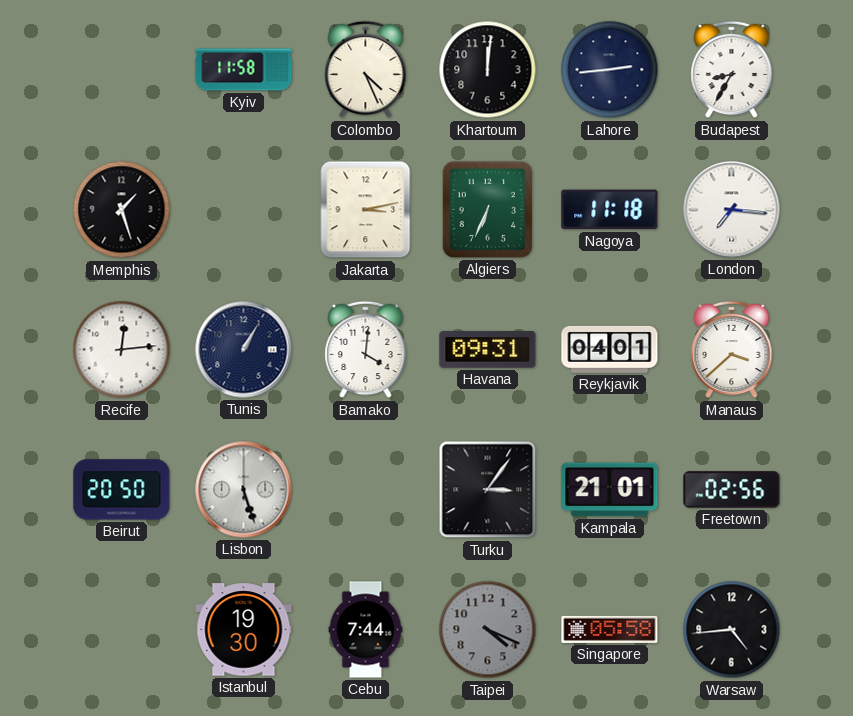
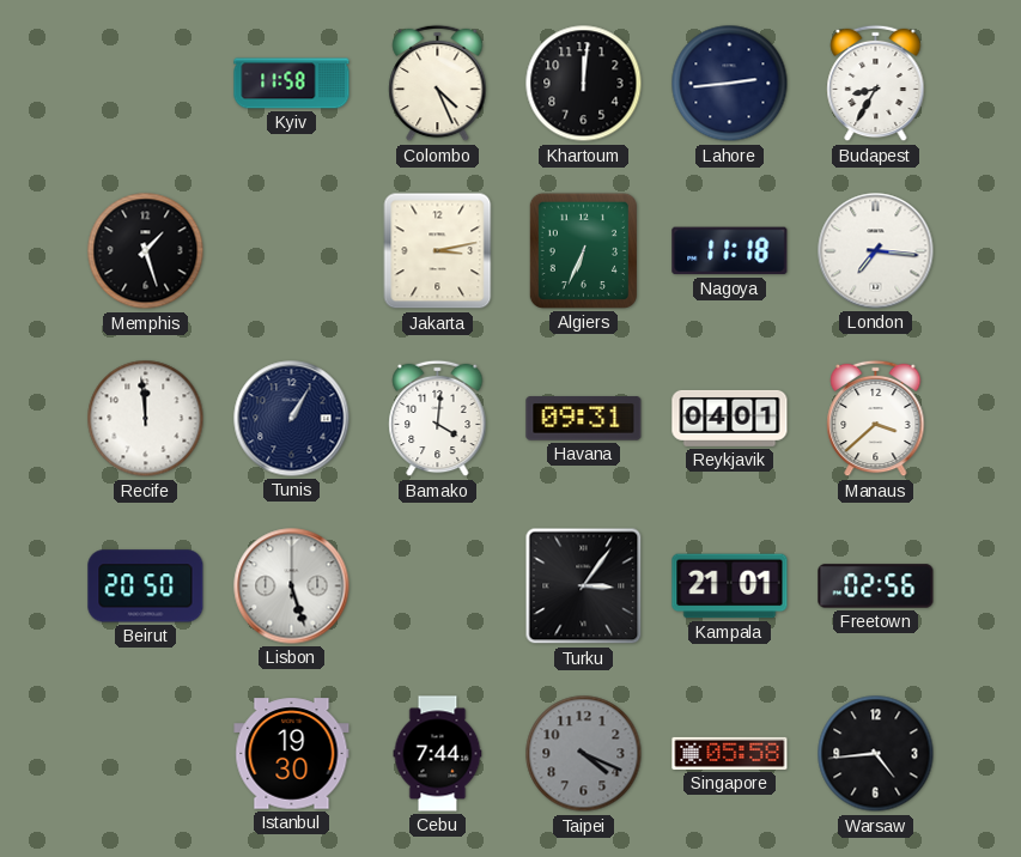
Recife: 12:14 -> 11:59 (146, 419)
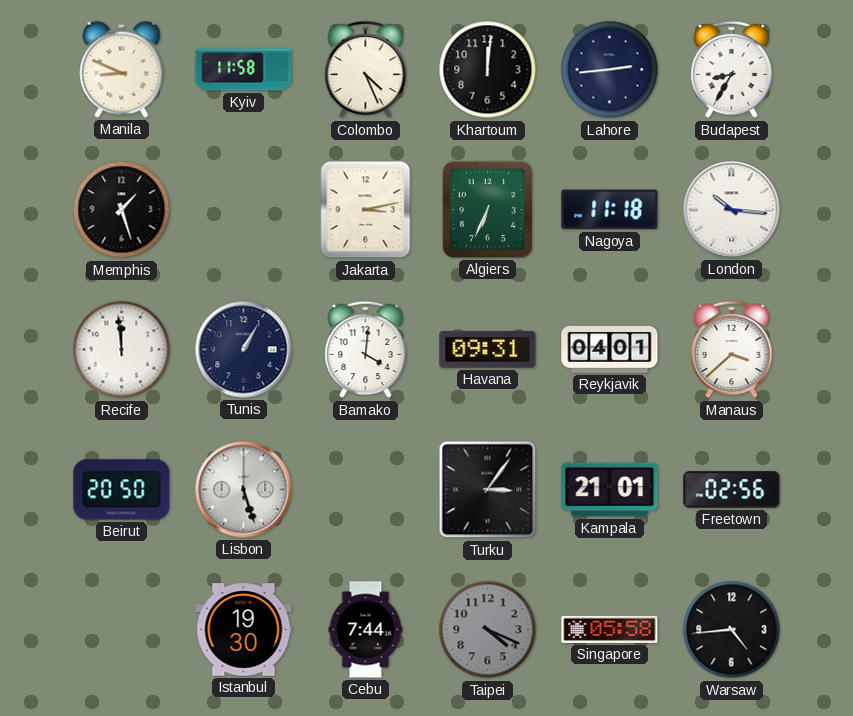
Manila: none -> 8:49 (122, 69)
London: 7:16 -> 10:16 (732, 210)
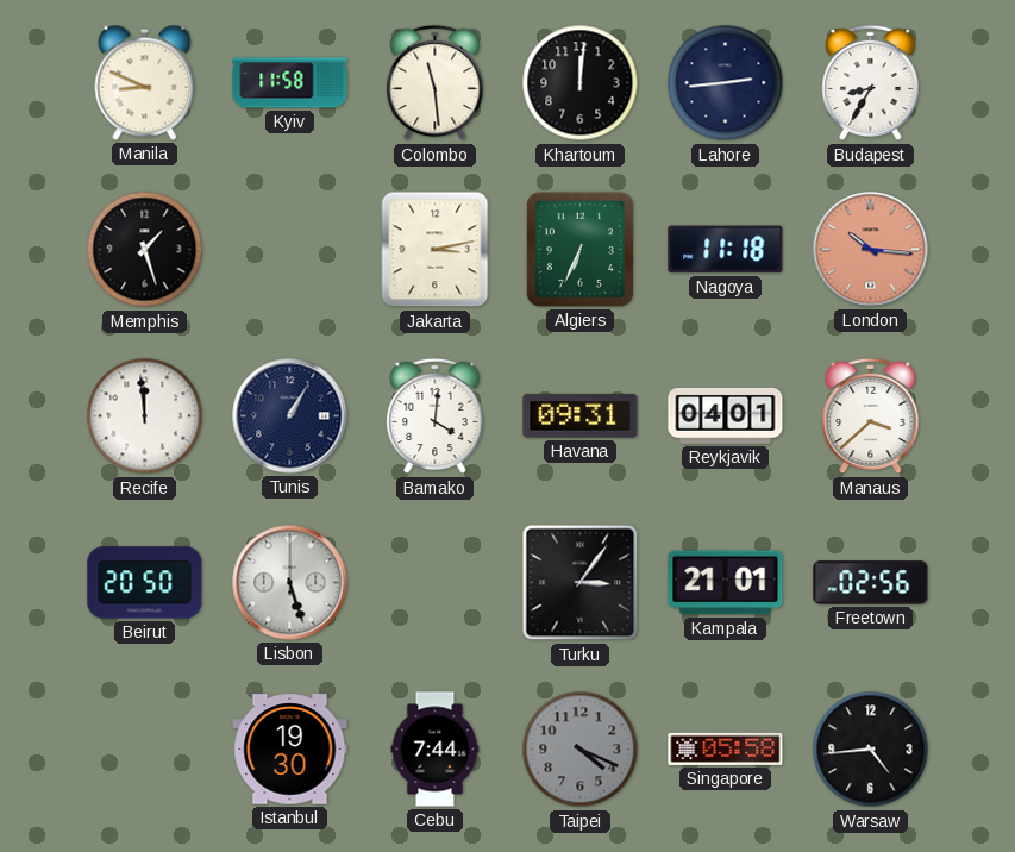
Colombo: 4:26 -> 11:29 (436, 83)
London dial: white -> salmon (871, 250)
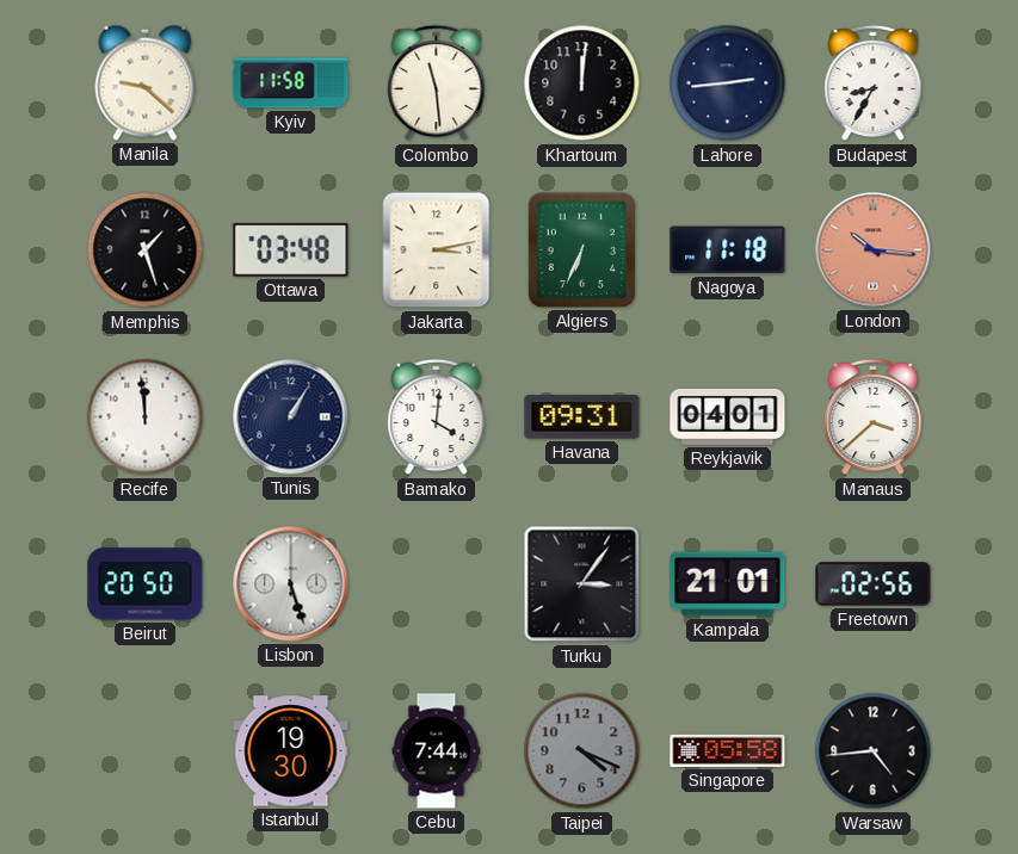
Manila: 8:49 -> 9:22 (146, 82)
Ottawa: none -> 03:48 (291, 250)
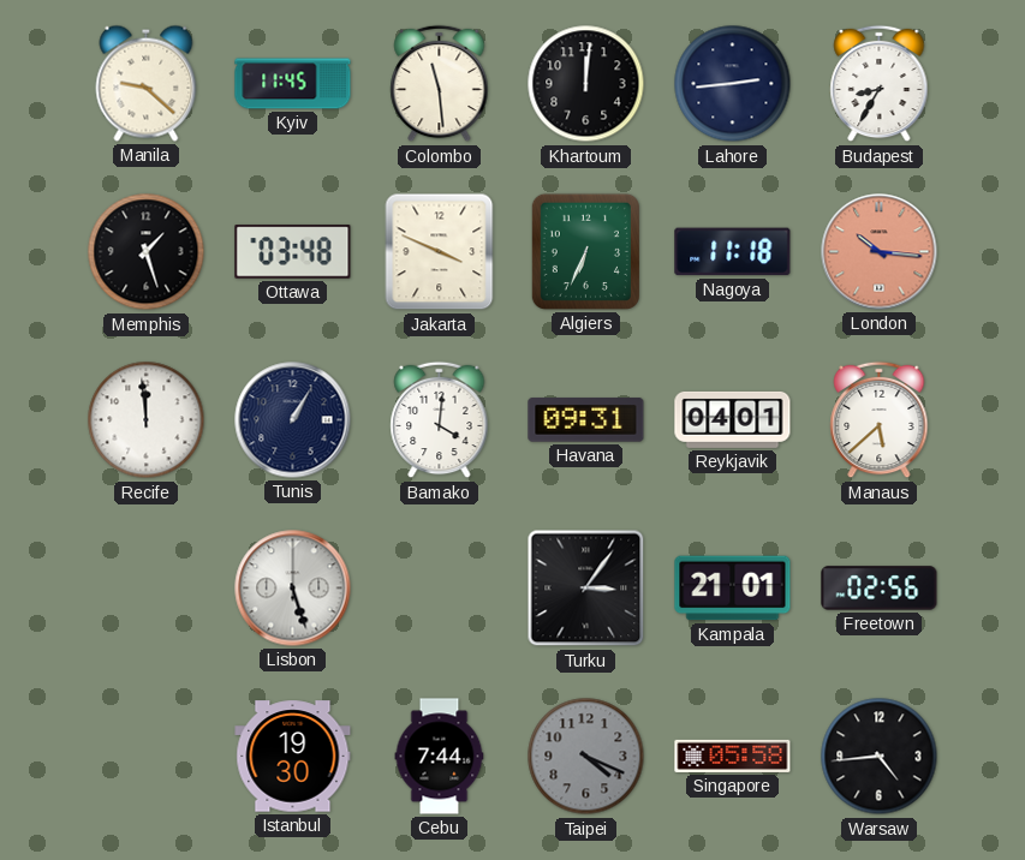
Kyiv: 11:58 -> 11:45 (293, 84)
Jakarta: 3:13 -> 3:49 (440, 252)
Manaus: 3:38 -> 5:38 (880, 420)
Beirut: 20:50 -> none (146, 584)
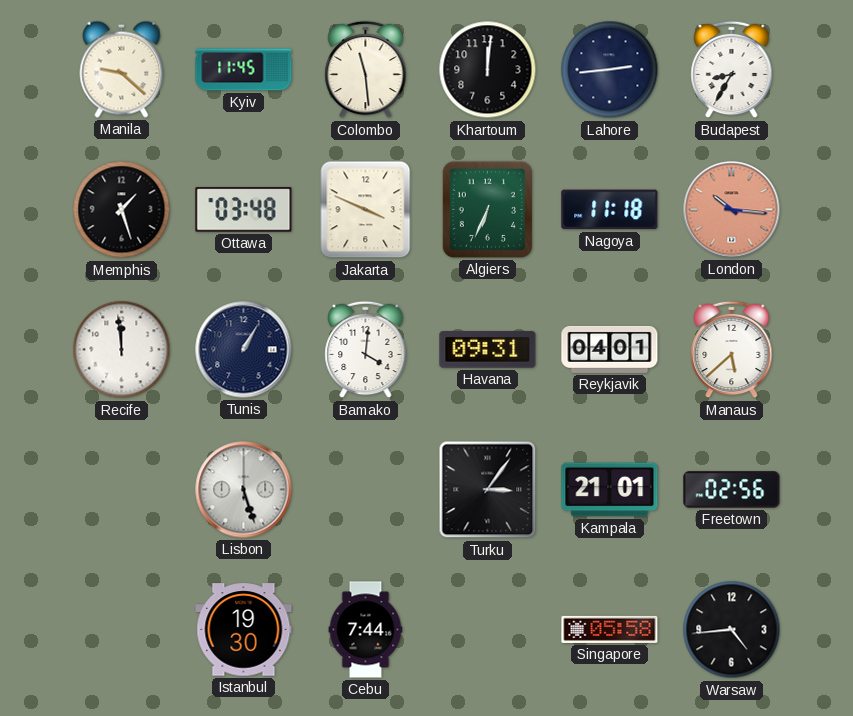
Taipei: 4:19 -> none (586, 757)
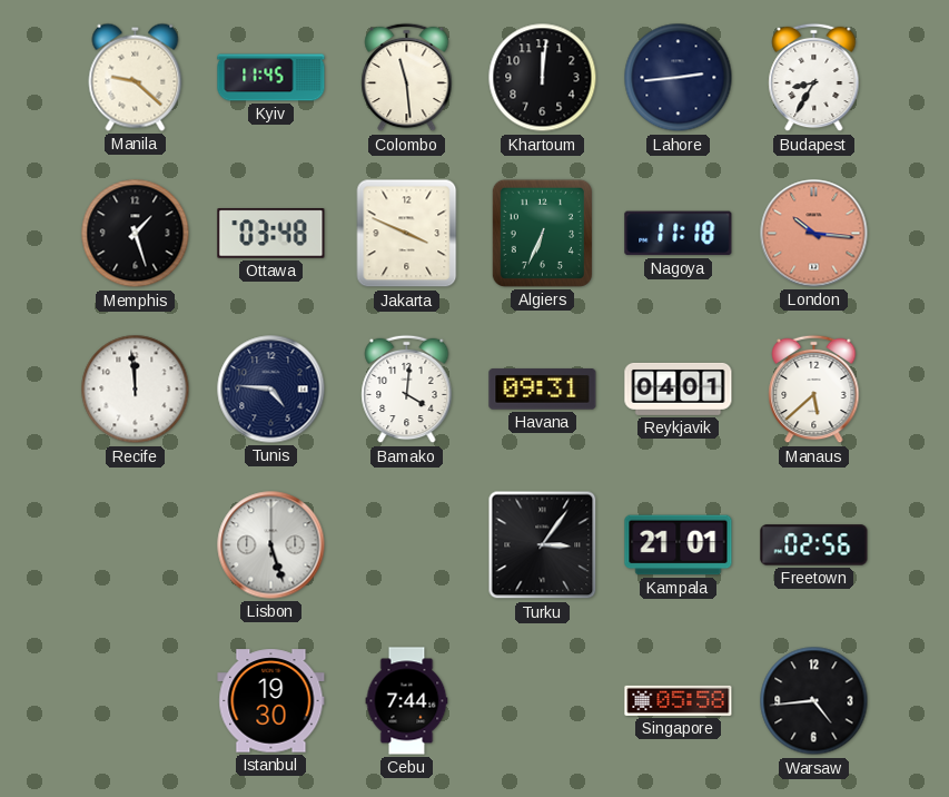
Tunis: 1:05 -> 4:46 (271, 390)
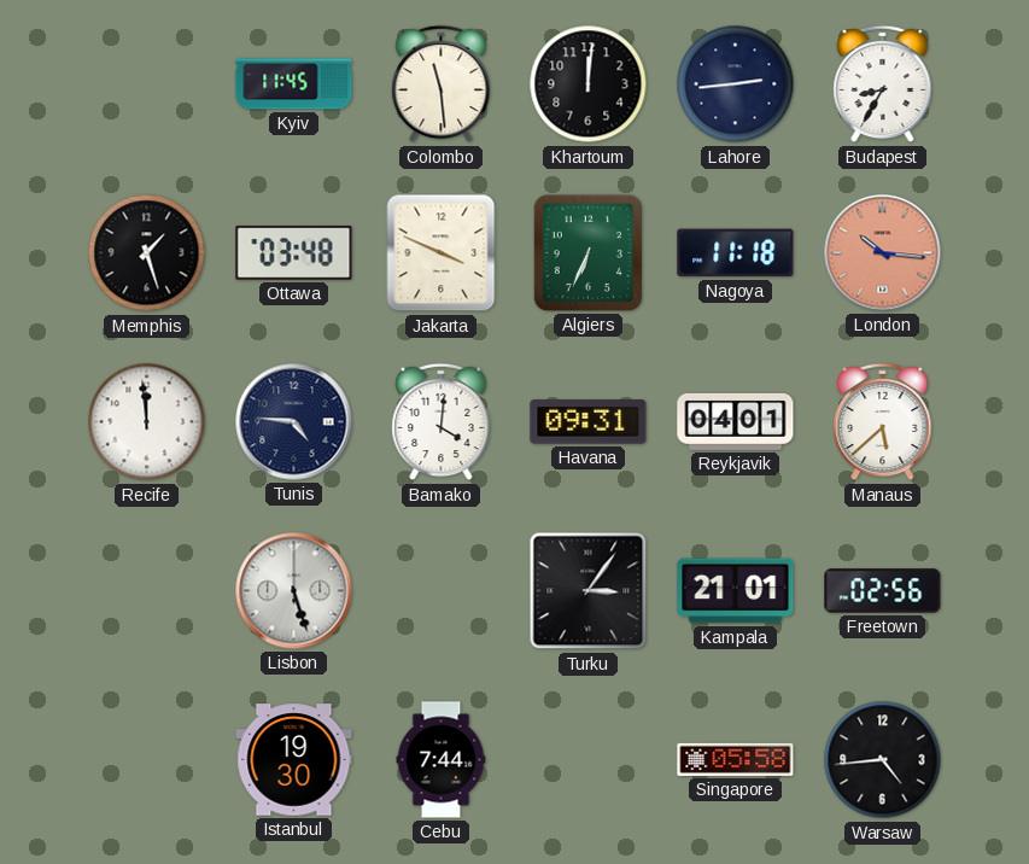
Manila: 9:22 -> none (136, 77)
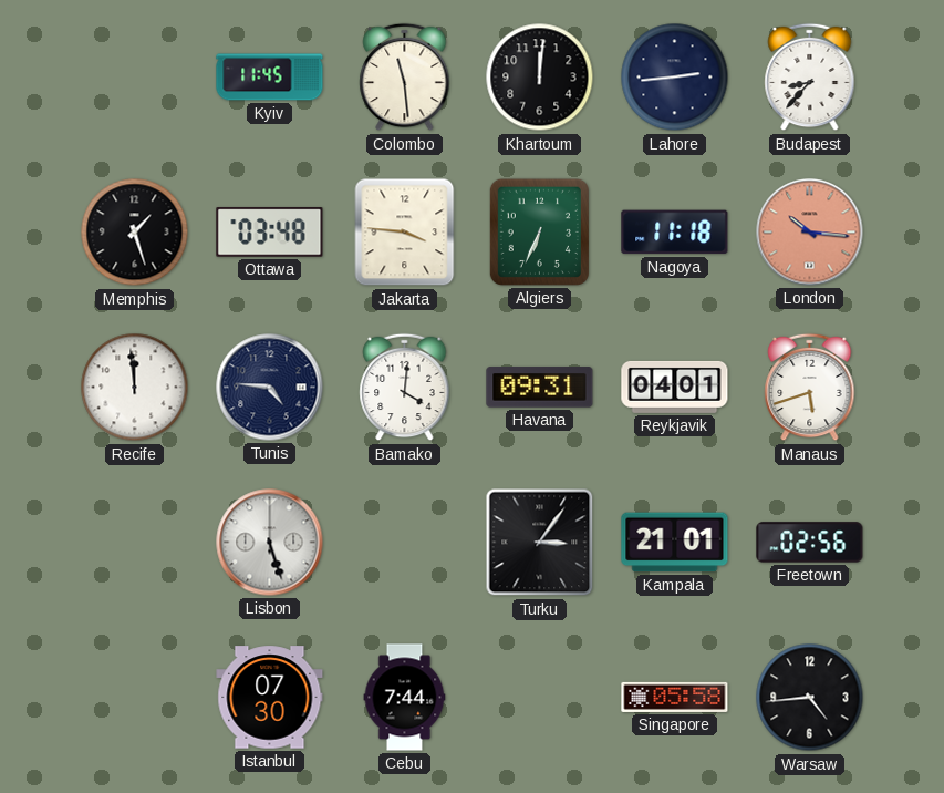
Budapest: 8:35 -> 8:37 (810, 78)
Jakarta: 3:49 -> 3:46 (405, 233)
Manaus: 5:38 -> 5:42 (810, 388)
Istanbul: 19:30 -> 07:30 (270, 698)
